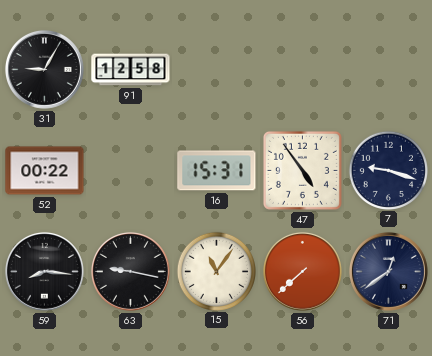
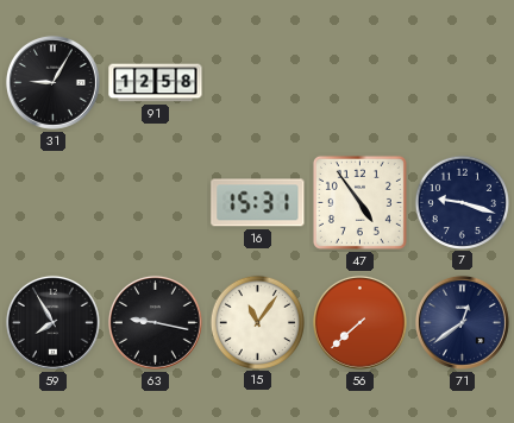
52: 00:22 -> none (45, 171)
59: 8:16 -> 7:55 (52, 322)
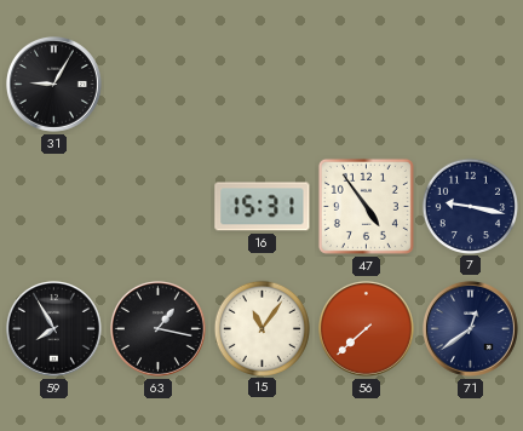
91: 12:58 -> none (156, 83)
7: 9:18 -> 9:17 (470, 206)
63: 9:17 -> 1:17 (157, 328)
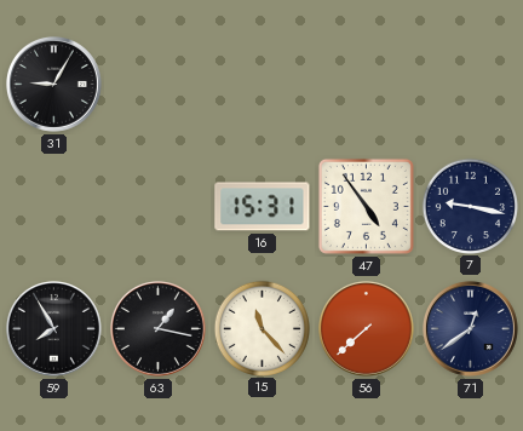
15: 11:06 -> 11:23 (261, 328)
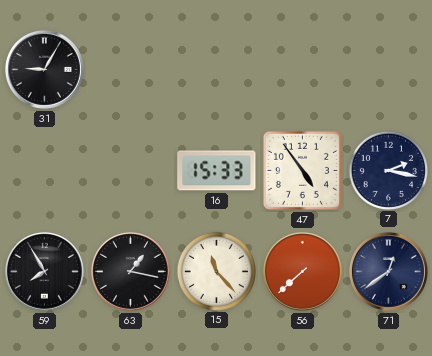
16: 15:31 -> 15:33 (217, 171)
7: 9:17 -> 2:17 (388, 170)
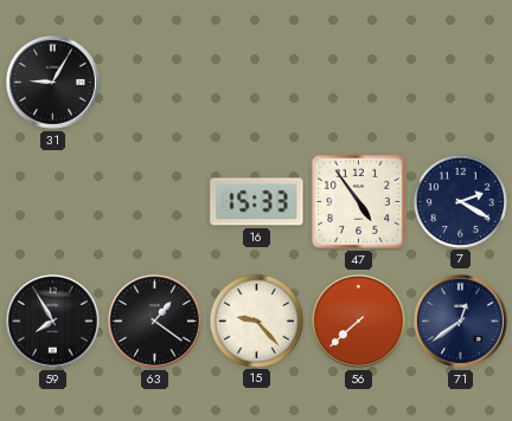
7: 2:17 -> 2:20 (460, 201)
63: 1:17 -> 1:21 (154, 320)
15: 11:23 -> 9:23 (256, 320)
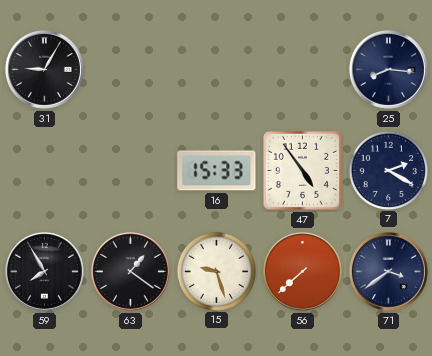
25: none -> 8:16 (388, 69)
15: 9:23 -> 9:27 (216, 271)
71: 12:39 -> 3:39 (388, 271)
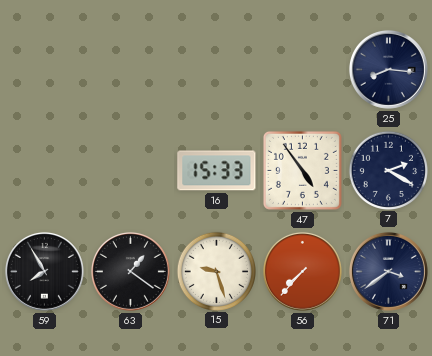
31: 9:05 -> none (44, 69)
56: 7:38 -> 7:37 (302, 271)
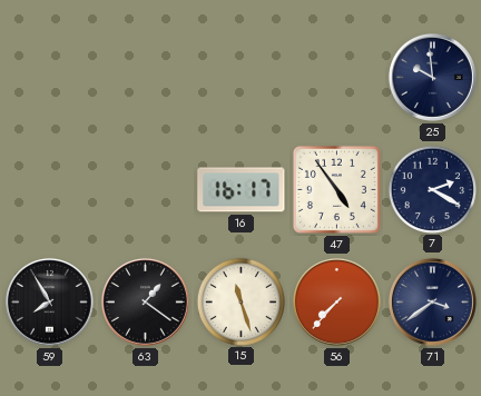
25: 8:16 -> 9:59 (432, 77)
16: 15:33 -> 16:17 (242, 190)
15: 9:27 -> 11:27 (240, 301)
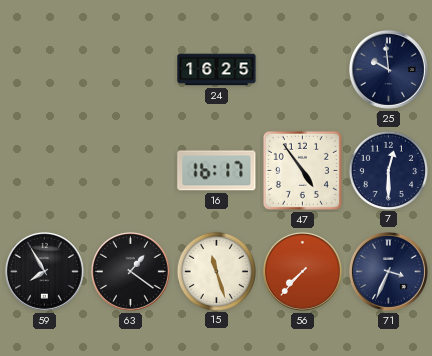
24: none -> 16:25 (217, 70)
7: 2:20 -> 12:30 (388, 170)
71: 3:39 -> 3:34 (388, 271)
